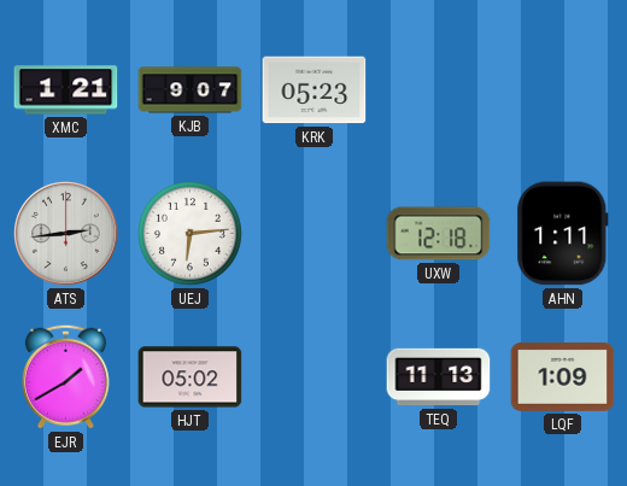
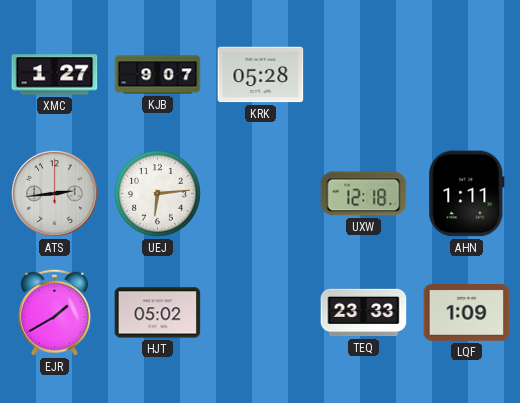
XMC: 1:21 -> 1:27 (55, 75)
KRK: 05:23 -> 05:28 (261, 75)
TEQ: 11:13 -> 23:33 (364, 313)
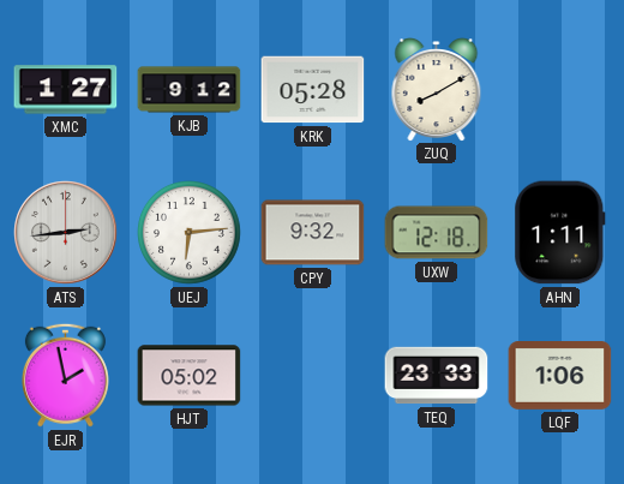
KJB: 9:07 -> 9:12 (190, 90)
ZUQ: none -> 8:10 (437, 90)
CPY: none -> 9:32 (313, 233)
EJR: 1:40 -> 1:58 (65, 375)
LQF: 1:09 -> 1:06 (560, 376)
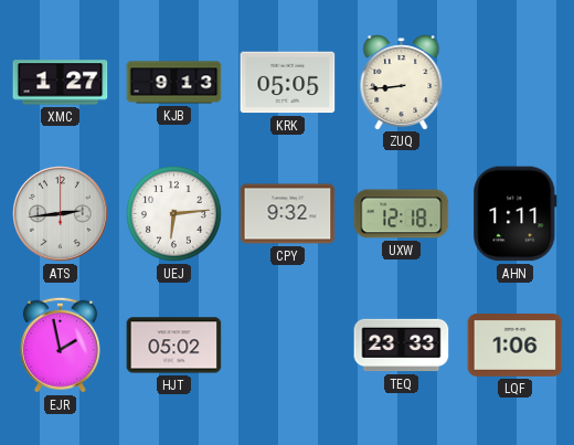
KJB: 9:12 -> 9:13 (174, 83)
KRK: 05:28 -> 05:05 (288, 83)
ZUQ: 8:10 -> 8:44 (402, 83)
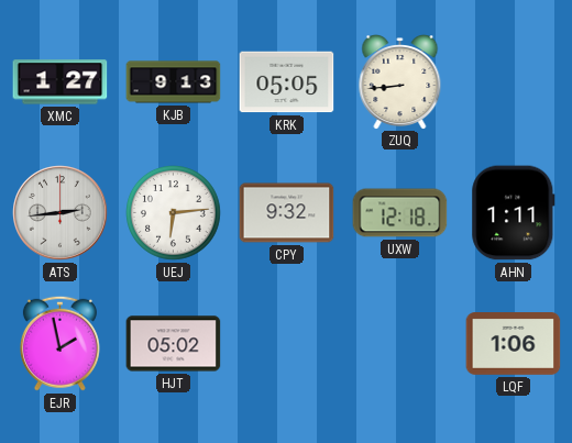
TEQ: 23:33 -> none (402, 346)
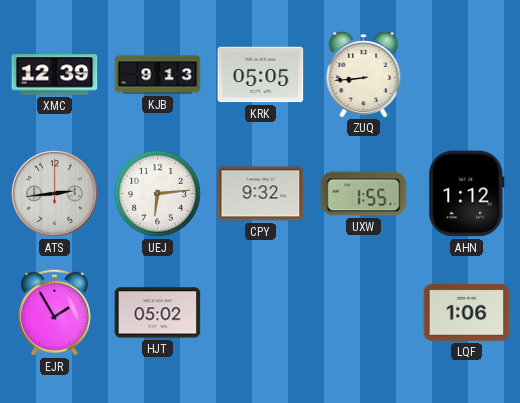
XMC: 1:27 -> 12:39 (55, 75)
UXW: 12:18 -> 1:55 (364, 194)
AHN: 1:11 -> 1:12 (467, 194)
EJR: 1:58 -> 1:55 (54, 312)
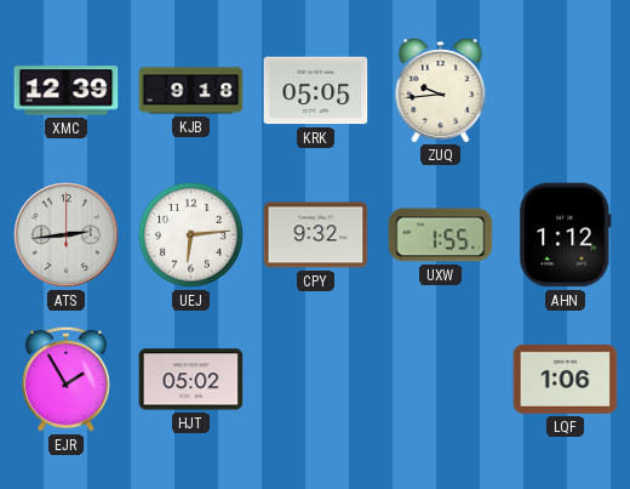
KJB: 9:13 -> 9:18 (191, 91)
ZUQ: 8:44 -> 9:44 (441, 91)
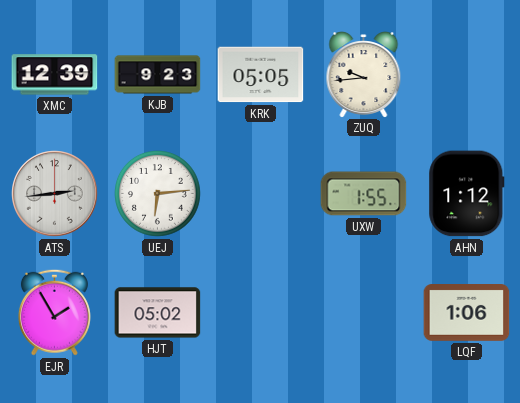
KJB: 9:18 -> 9:23 (158, 75)
CPY: 9:32 -> none (316, 235)
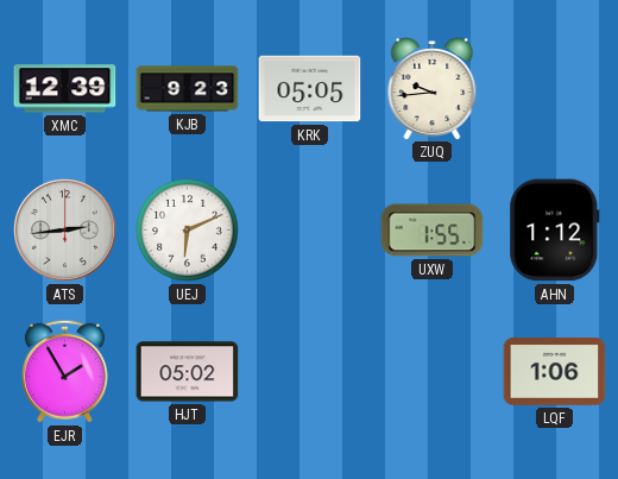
UEJ: 6:14 -> 6:11 (188, 231)
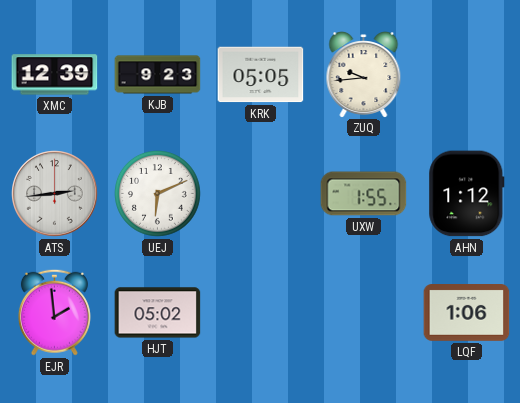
EJR: 1:55 -> 1:59 (54, 312)
